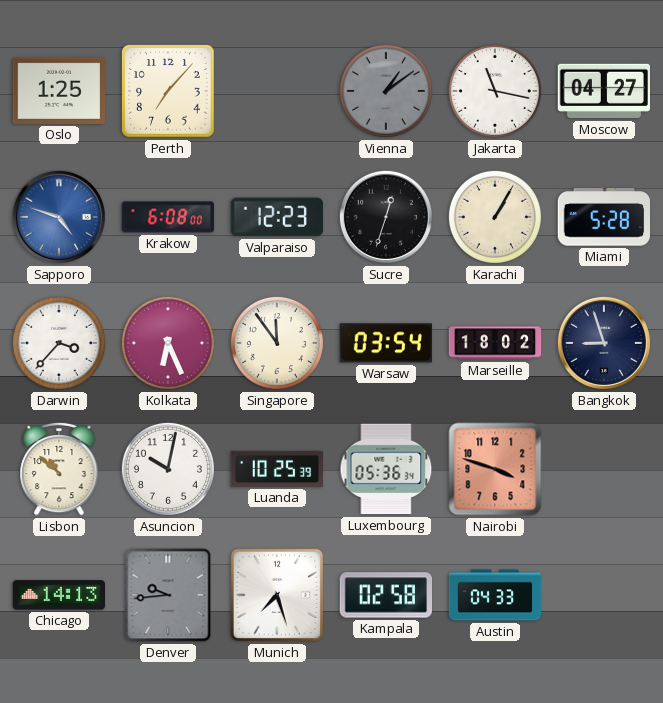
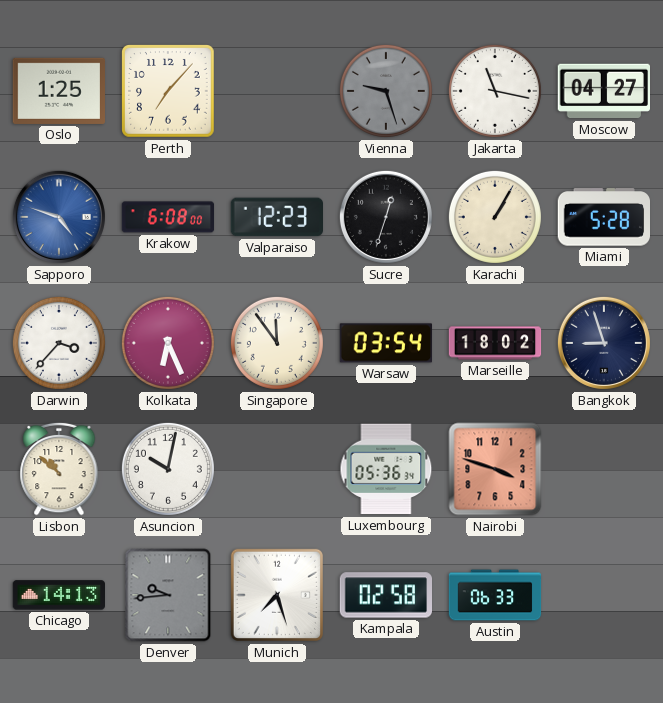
Vienna: 1:09 -> 9:27 (386, 91)
Luanda: 10:25 -> none (277, 469)
Austin: 04:33 -> 06:33 (495, 595)
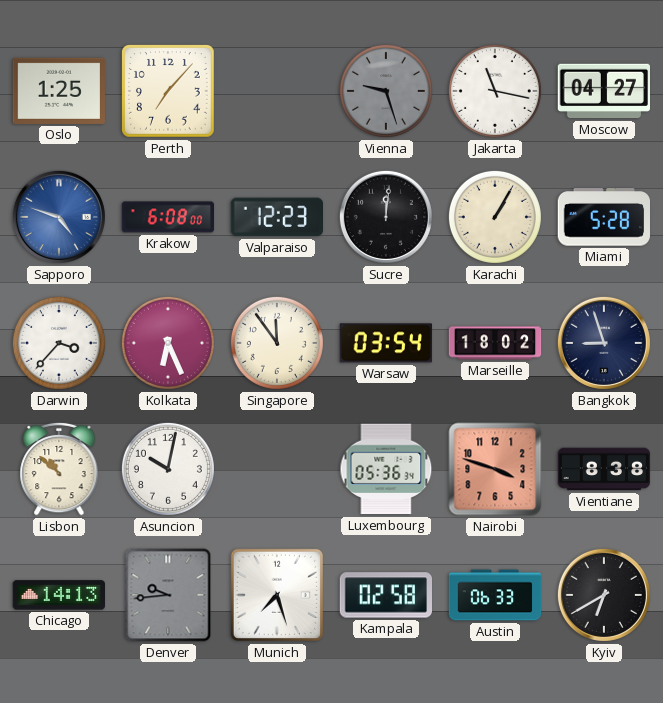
Sucre: 12:33 -> 12:01 (386, 217)
Vientiane: none -> 8:38 (604, 469)
Kyiv: none -> 6:40 (604, 595)
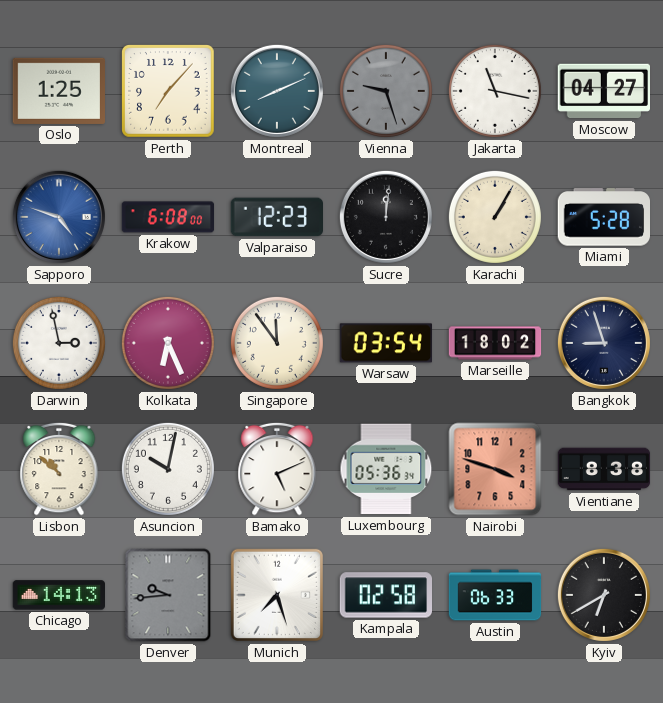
Montreal: none -> 8:11 (277, 91)
Darwin: 3:37 -> 2:58 (59, 343)
Bamako: none -> 5:11 (277, 469)
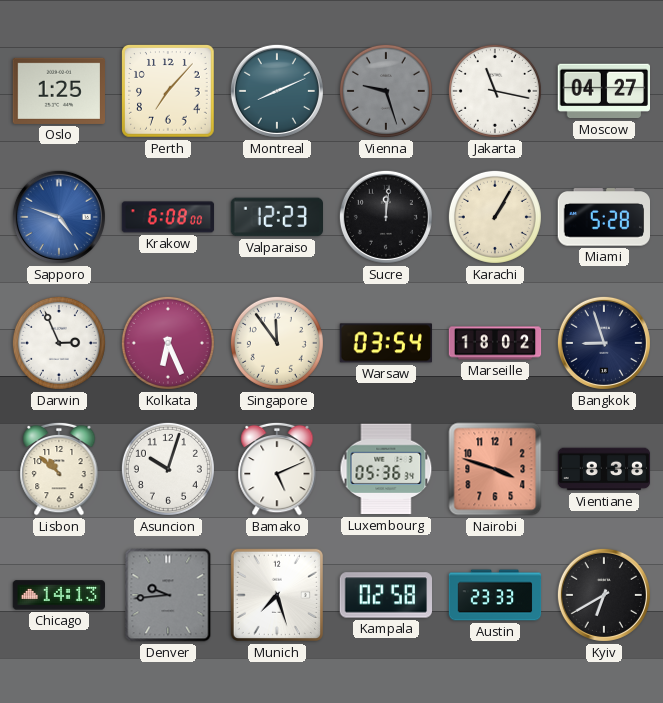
Darwin: 2:58 -> 2:56 (59, 343)
Asuncion: 10:02 -> 10:03 (168, 469)
Austin: 06:33 -> 23:33 (495, 595)
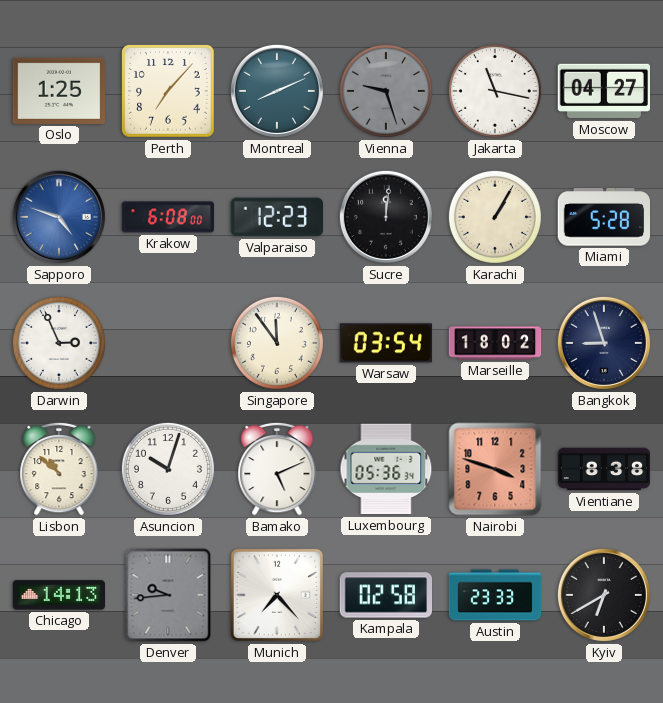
Kolkata: 6:26 -> none (168, 343)
Munich: 7:27 -> 7:23 (277, 595)
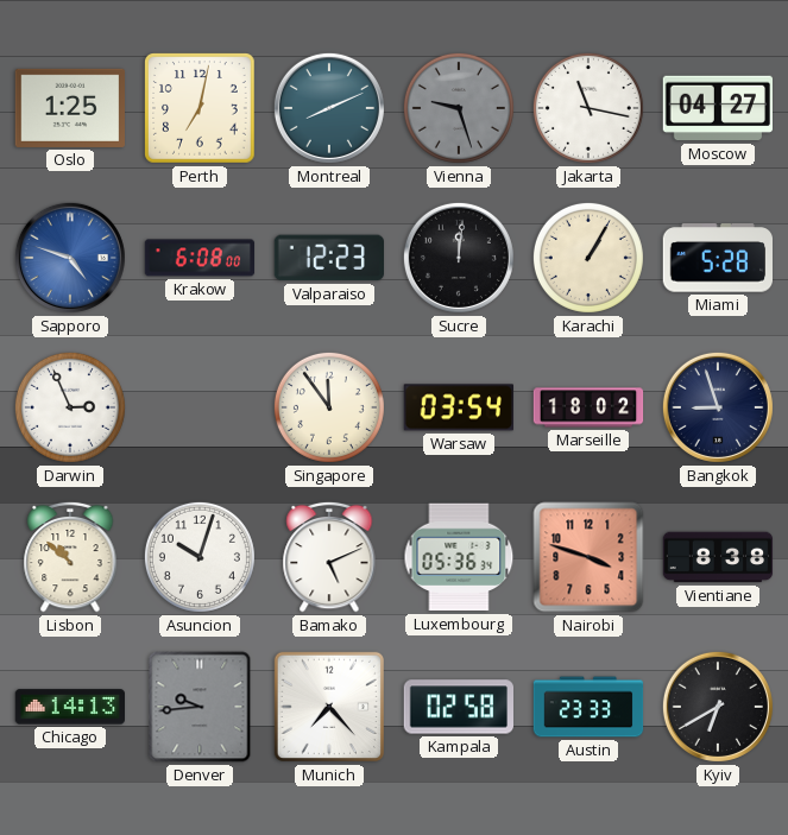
Perth: 7:07 -> 7:02 (200, 108)
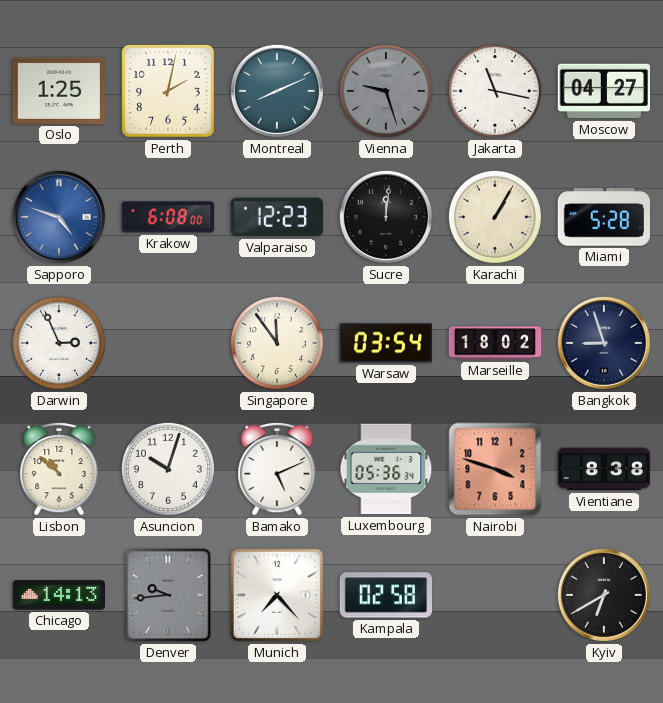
Perth: 7:02 -> 2:02 (168, 91)
Austin: 23:33 -> none (588, 707)
